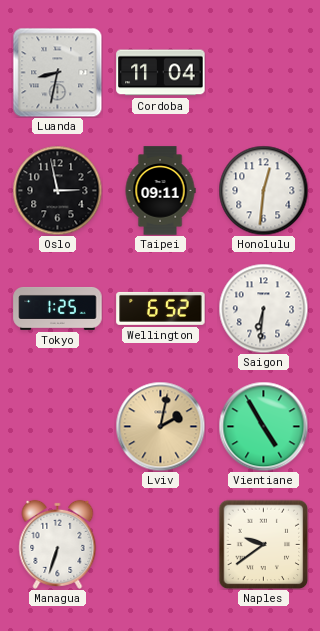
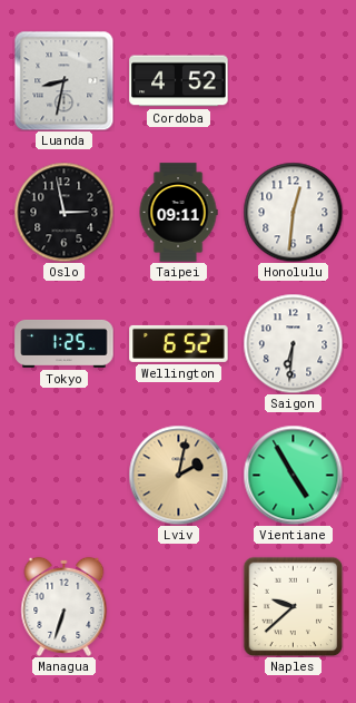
Cordoba: 11:04 -> 4:52 (179, 81)
Naples: 9:39 -> 9:38 (293, 606)
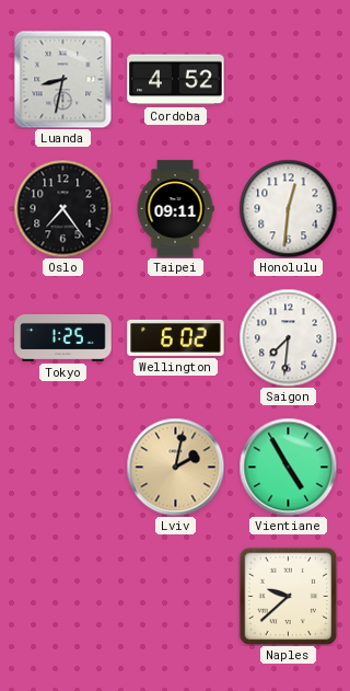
Oslo: 2:58 -> 7:24 (62, 208)
Wellington: 6:52 -> 6:02 (176, 337)
Saigon: 6:31 -> 7:31 (288, 337)
Managua: 6:33 -> none (65, 606)
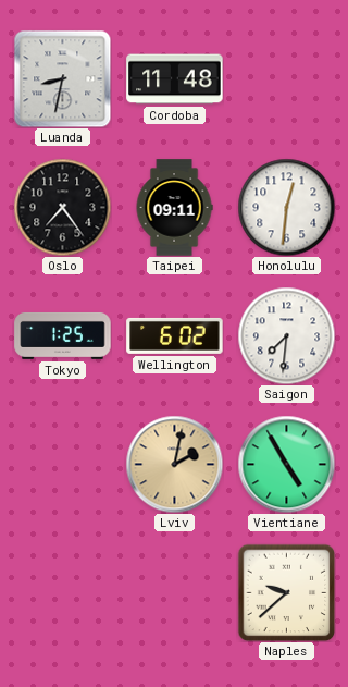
Cordoba: 4:52 -> 11:48 (175, 79)
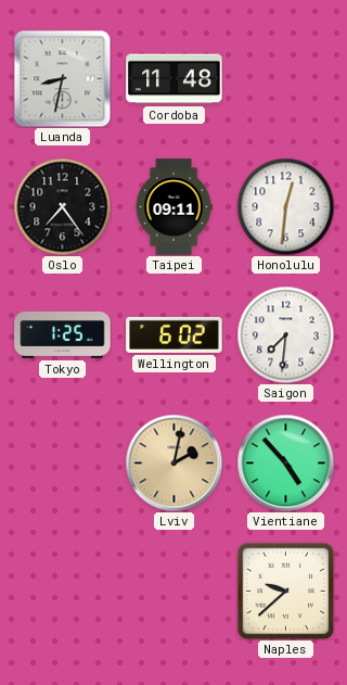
Vientiane: 4:55 -> 4:53 (285, 462)
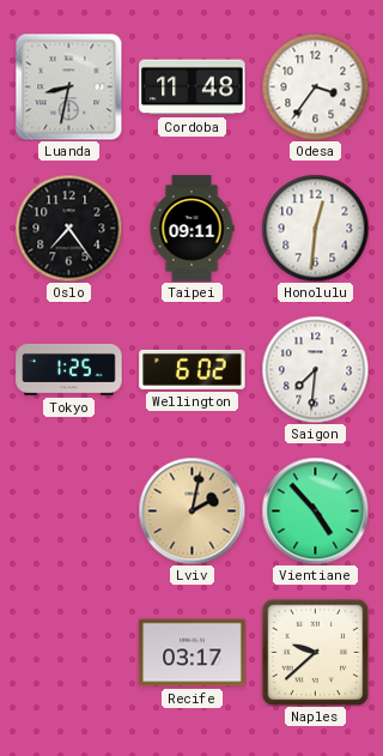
Odesa: none -> 3:36 (315, 86)
Recife: none -> 03:17 (193, 653)
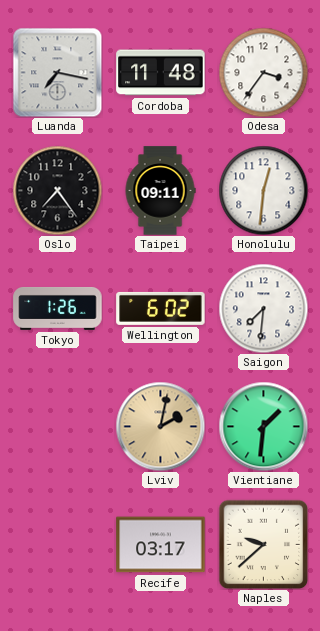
Luanda: 8:32 -> 7:17 (57, 72)
Tokyo: 1:25 -> 1:26 (58, 308)
Vientiane: 4:53 -> 1:31 (263, 426)
